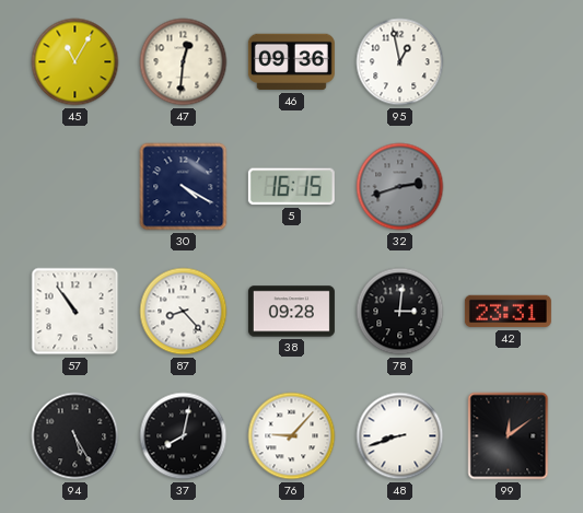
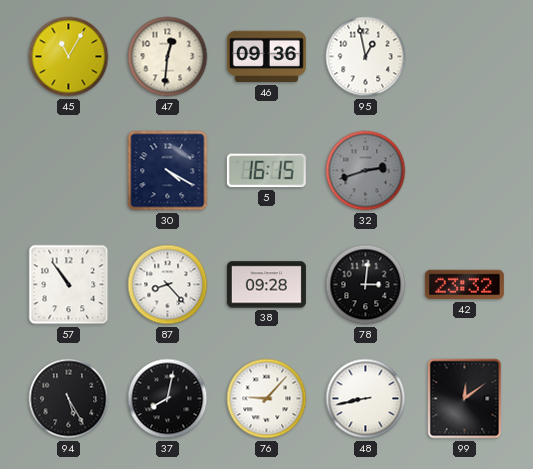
42: 23:31 -> 23:32 (464, 285)
48: 8:42 -> 8:43 (366, 399)
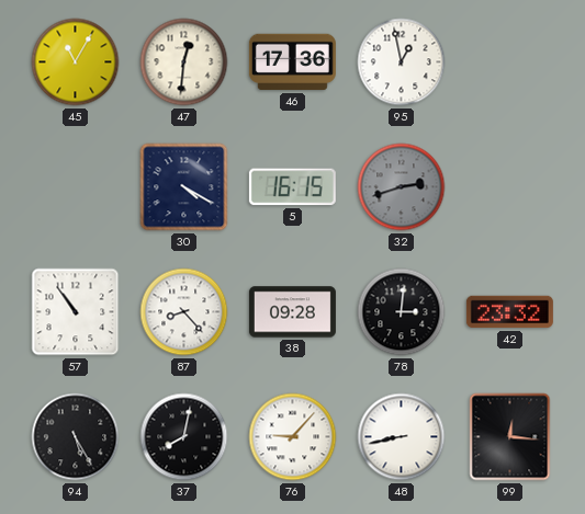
46: 09:36 -> 17:36 (292, 62)
99: 12:09 -> 12:16 (510, 437)
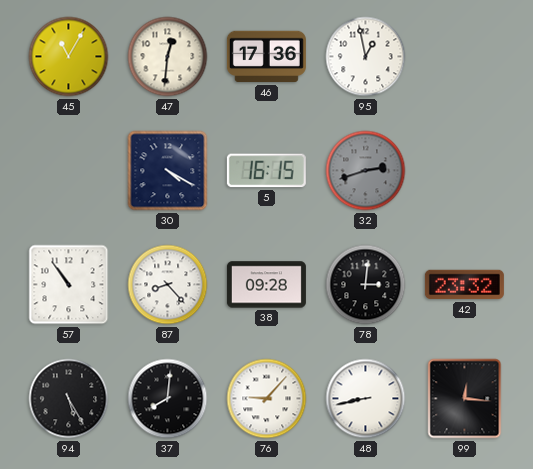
37: 8:02 -> 8:01 (168, 399)
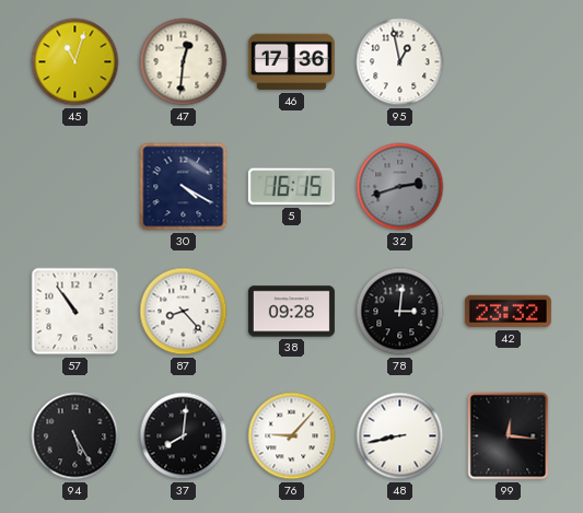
45: 11:05 -> 11:03 (75, 62)
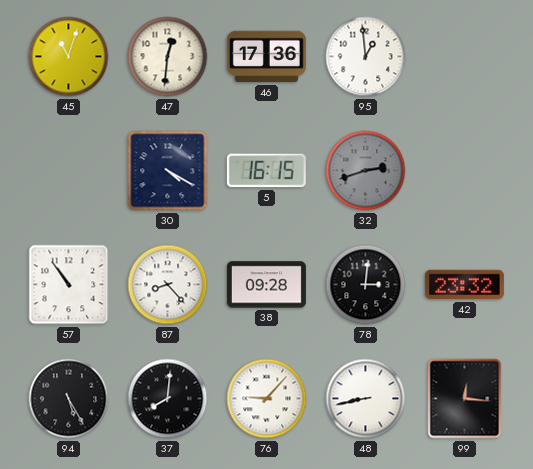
95: 12:58 -> 12:59 (366, 57)
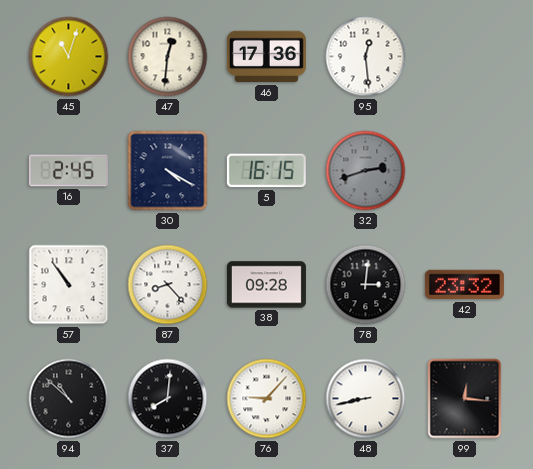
95: 12:59 -> 12:29 (366, 57)
16: none -> 2:45 (68, 171)
94: 5:25 -> 10:52 (69, 399)
